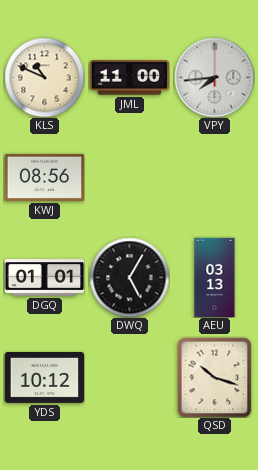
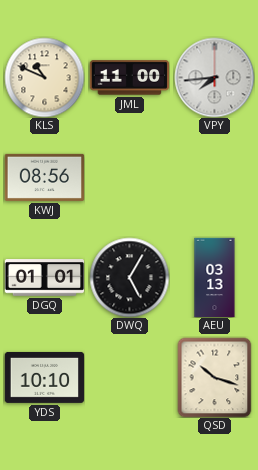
YDS: 10:12 -> 10:10 (44, 377)
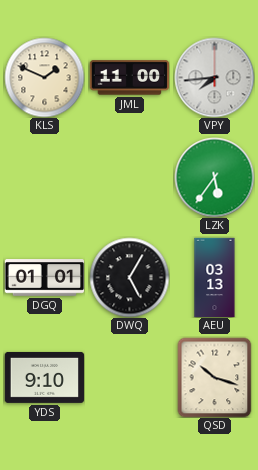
KLS: 10:49 -> 1:49 (44, 77)
KWJ: 08:56 -> none (44, 177)
LZK: none -> 5:36 (214, 177)
YDS: 10:10 -> 9:10 (44, 377)
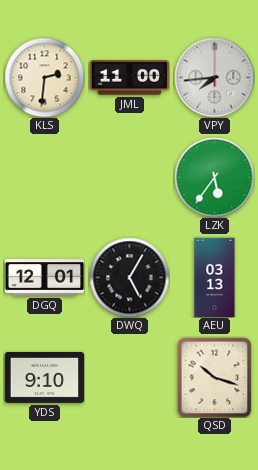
KLS: 1:49 -> 2:31 (44, 77)
DGQ: 01:01 -> 12:01 (44, 278)
